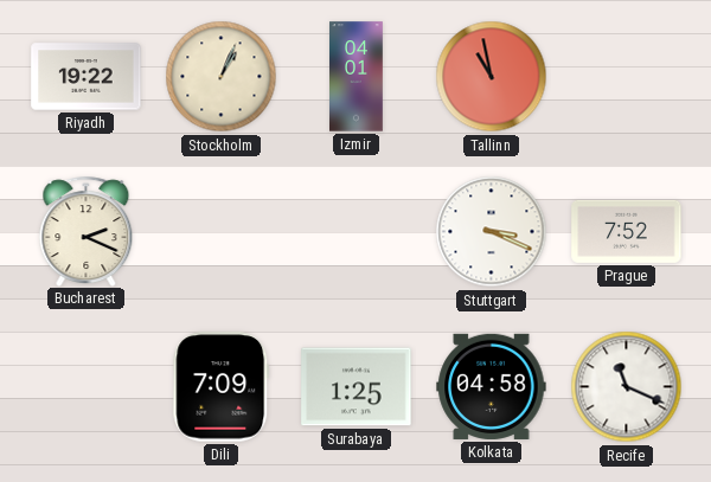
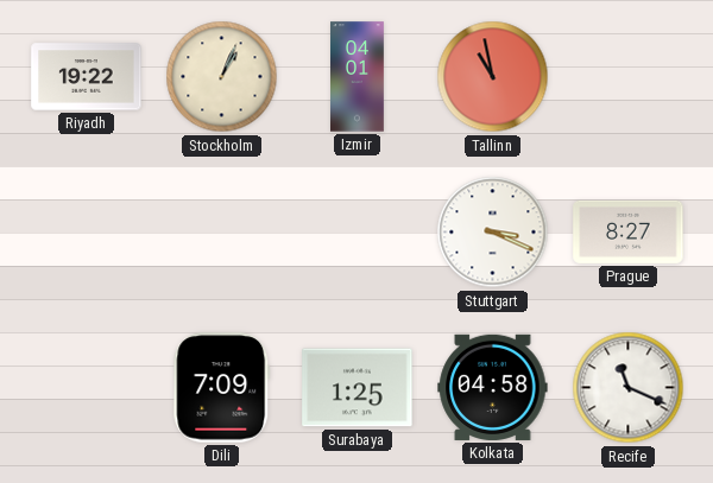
Bucharest: 2:19 -> none (87, 231)
Prague: 7:52 -> 8:27 (629, 231)
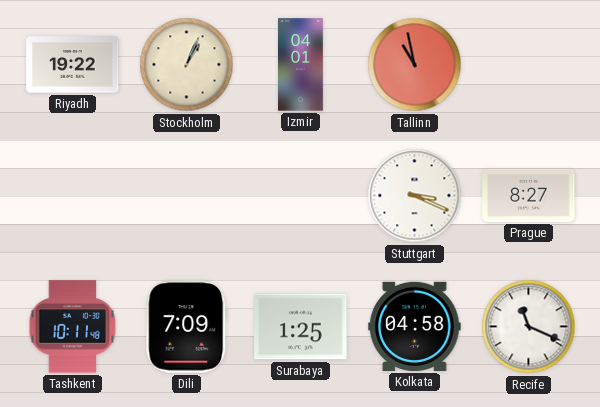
Tashkent: none -> 10:11 (73, 327)
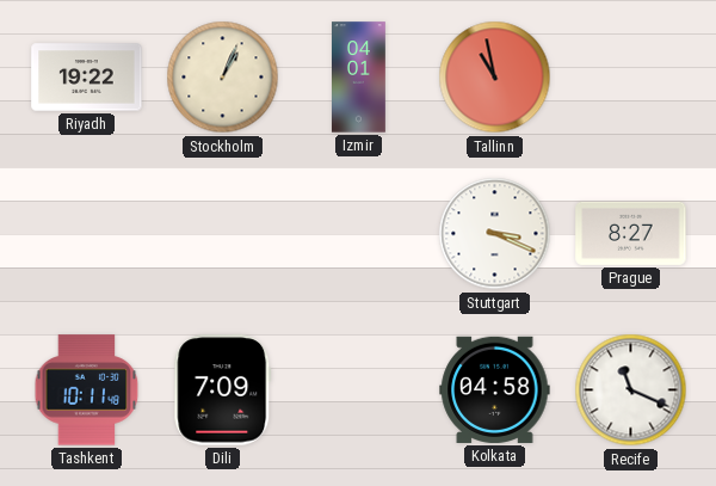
Surabaya: 1:25 -> none (301, 327)
